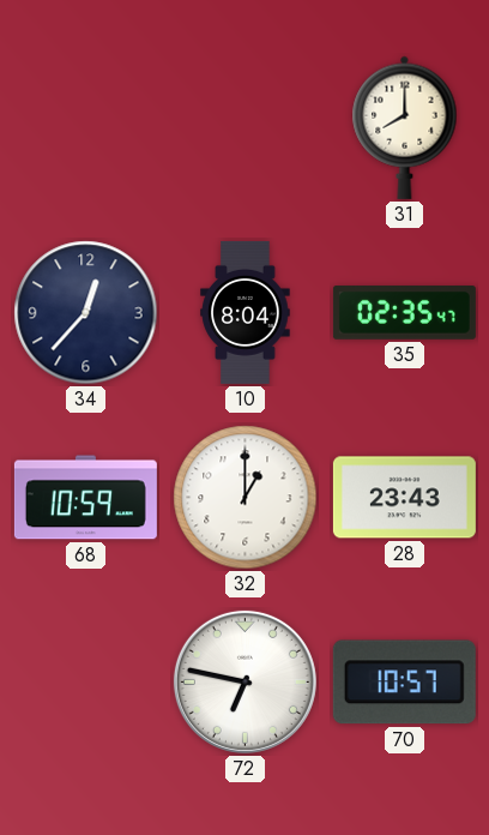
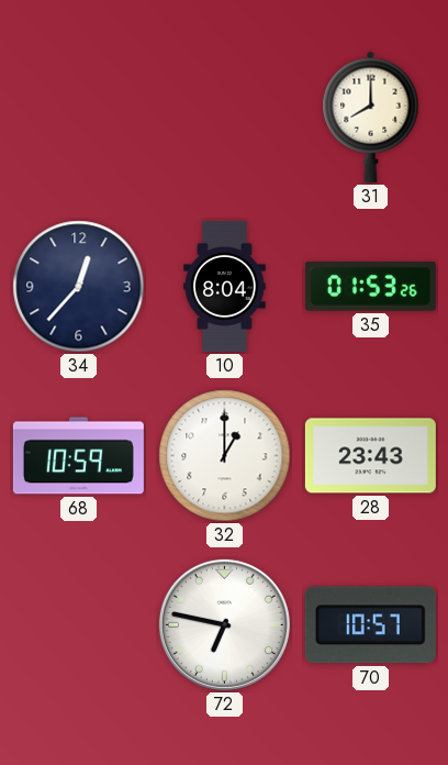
35: 02:35 -> 01:53 (370, 287)
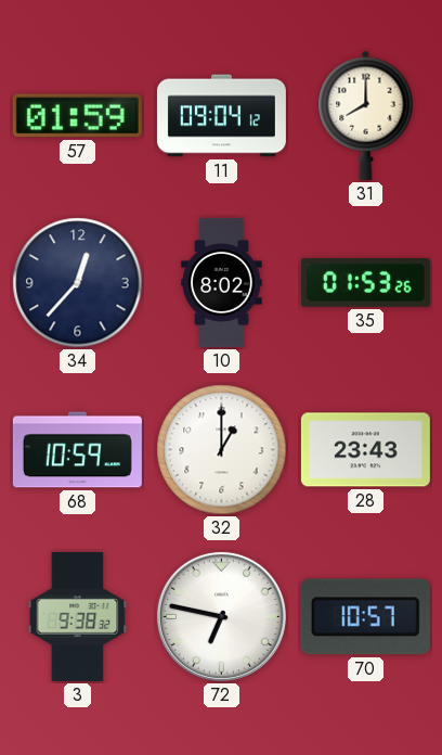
57: none -> 01:59 (77, 116)
11: none -> 09:04 (221, 116)
10: 8:04 -> 8:02 (222, 282)
3: none -> 9:38 (78, 616)
